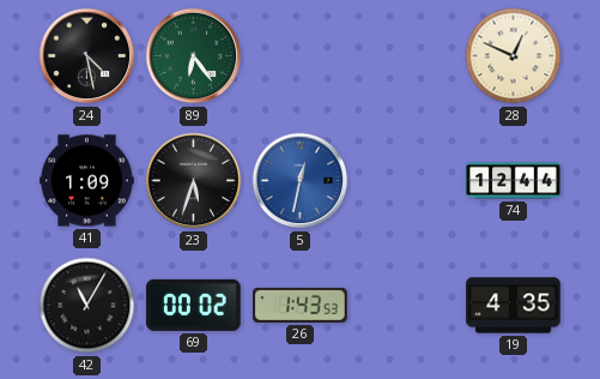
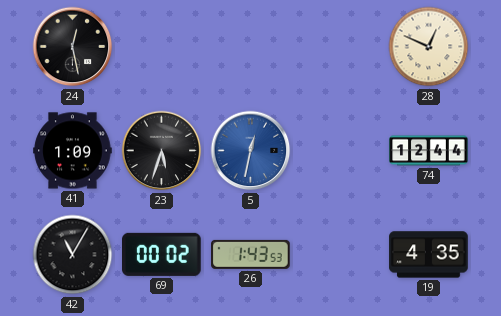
24: 4:28 -> 12:28 (73, 47)
89: 6:24 -> none (194, 56)
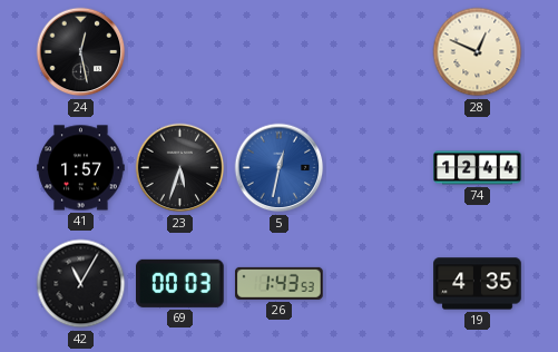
41: 1:09 -> 1:57 (81, 168)
69: 00:02 -> 00:03 (180, 283)
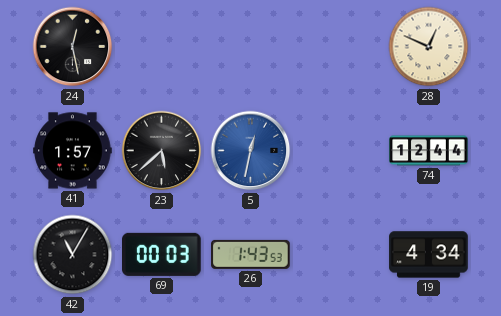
23: 5:33 -> 5:38 (162, 151)
19: 4:35 -> 4:34 (429, 255)
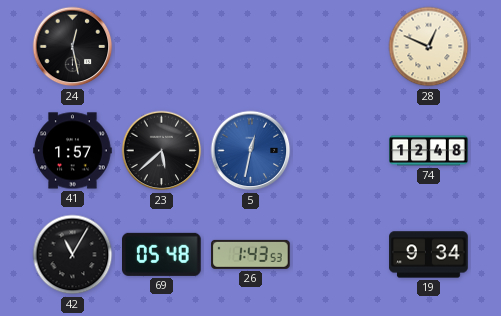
74: 12:44 -> 12:48 (429, 151)
69: 00:03 -> 05:48 (162, 254)
19: 4:34 -> 9:34 (429, 255)
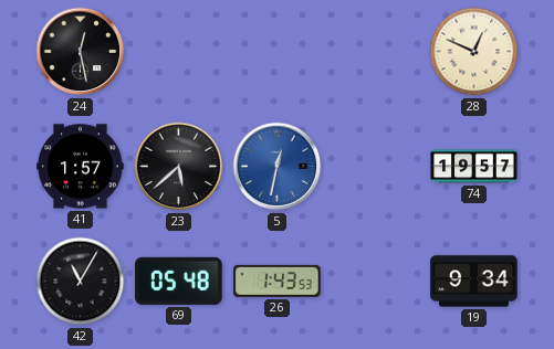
74: 12:48 -> 19:57 (474, 167)
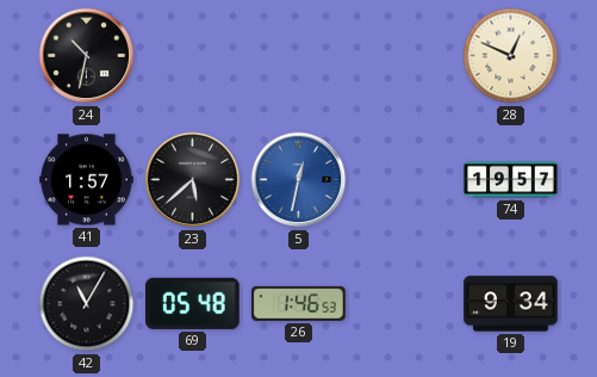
24: 12:28 -> 10:32 (87, 56)
26: 1:43 -> 1:46 (299, 303)
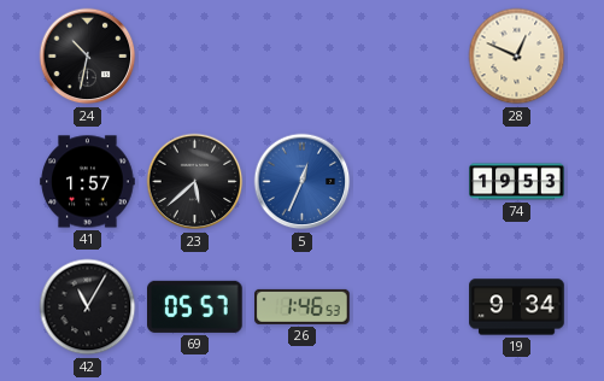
5: 12:32 -> 12:34 (303, 182)
74: 19:57 -> 19:53 (517, 182)
69: 05:48 -> 05:57 (195, 306)
